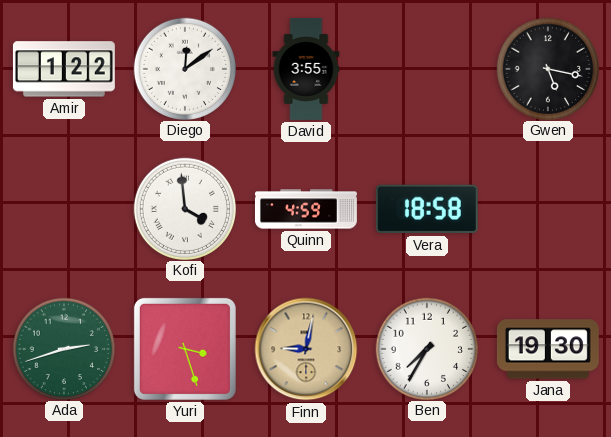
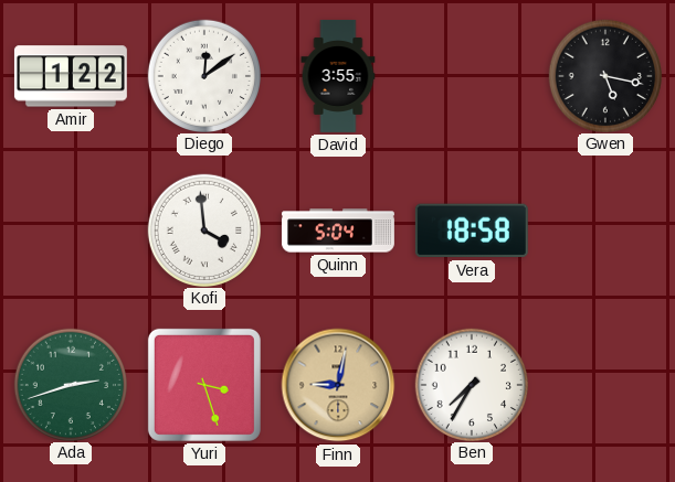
Quinn: 4:59 -> 5:04 (338, 231)
Jana: 19:30 -> none (548, 349)
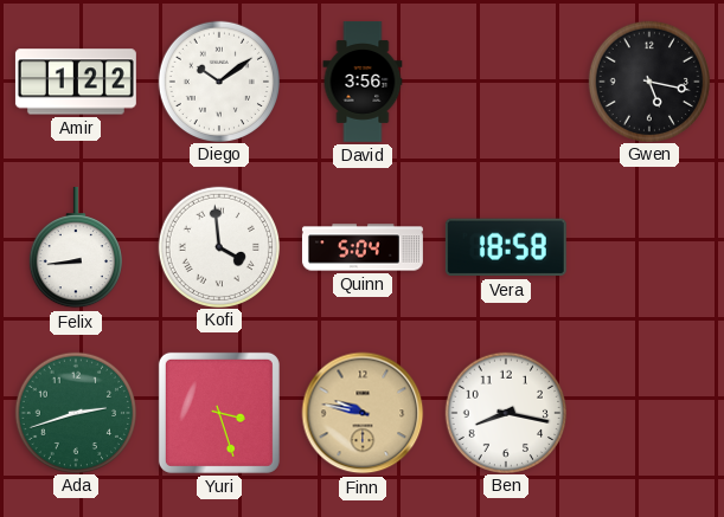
Diego: 12:09 -> 10:09 (218, 80)
David: 3:55 -> 3:56 (363, 82)
Felix: none -> 8:44 (76, 247)
Finn: 9:02 -> 9:47 (363, 413)
Ben: 7:35 -> 8:17 (505, 412)
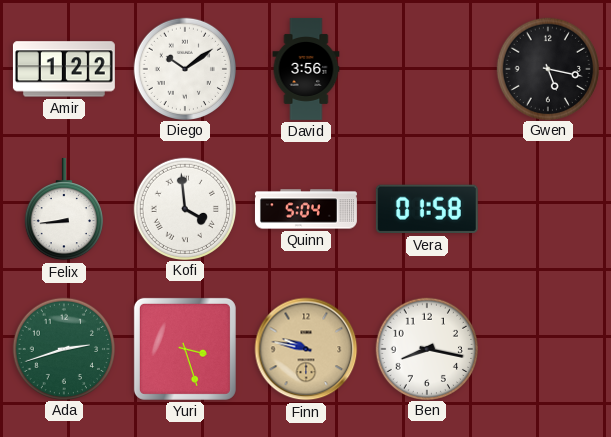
Vera: 18:58 -> 01:58 (427, 209)
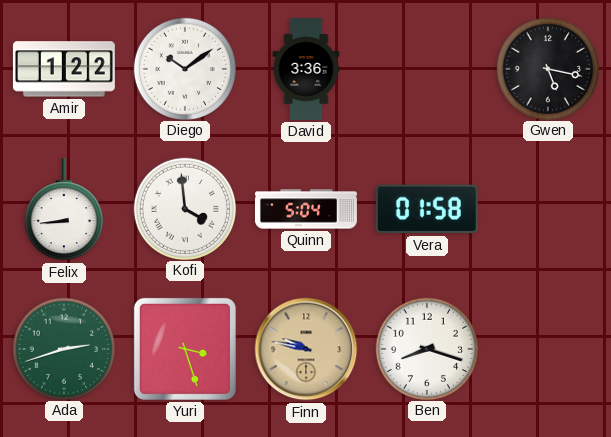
David: 3:56 -> 3:36 (306, 69)
Ben: 8:17 -> 8:18 (426, 348)
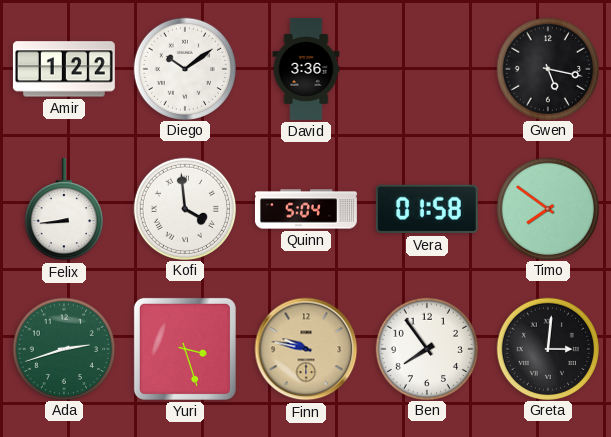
Timo: none -> 7:51 (547, 208)
Ben: 8:18 -> 7:54 (426, 348)
Greta: none -> 3:01 (547, 348)
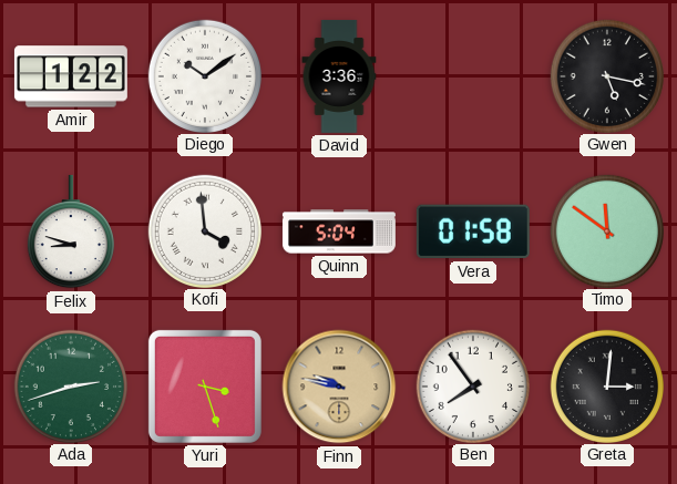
Felix: 8:44 -> 8:48 (71, 231)
Timo: 7:51 -> 11:51 (606, 230)
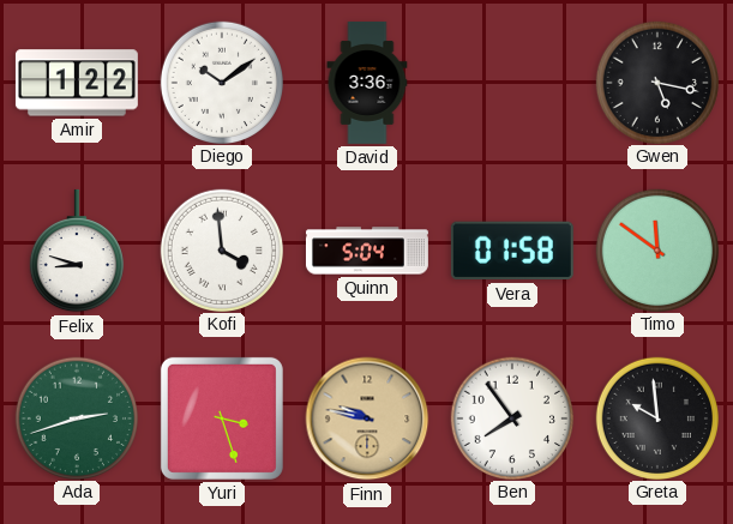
Greta: 3:01 -> 9:59 (656, 417)
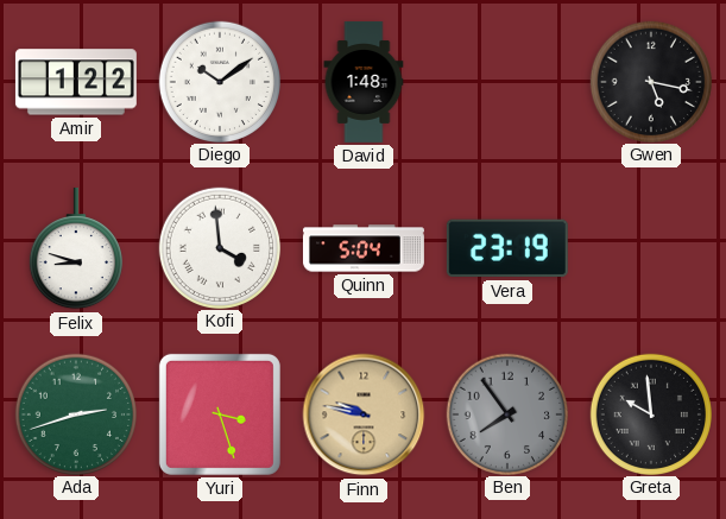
David: 3:36 -> 1:48 (364, 82)
Vera: 01:58 -> 23:19 (507, 248)
Timo: 11:51 -> none (656, 249)
Ben dial: white -> grey (506, 413)
